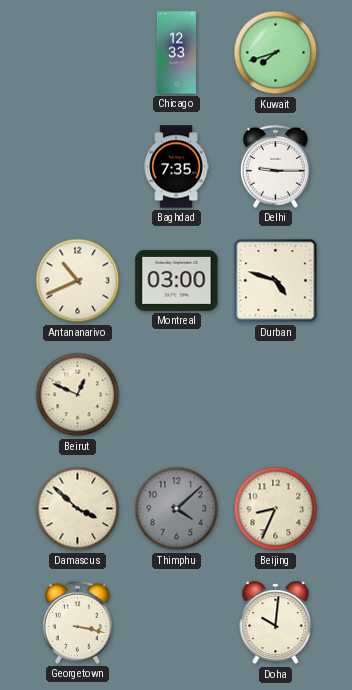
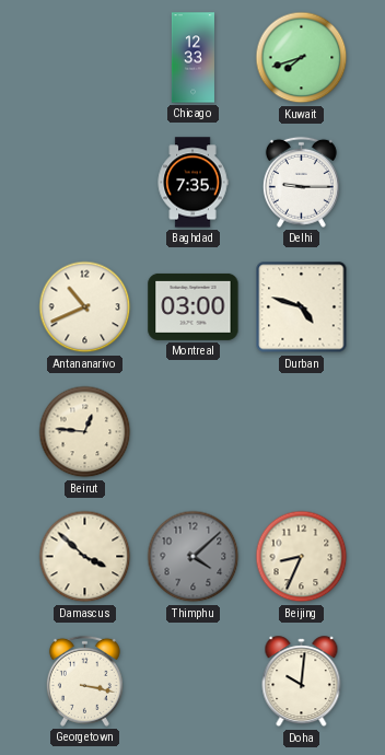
Beirut: 12:49 -> 12:46 (85, 432)
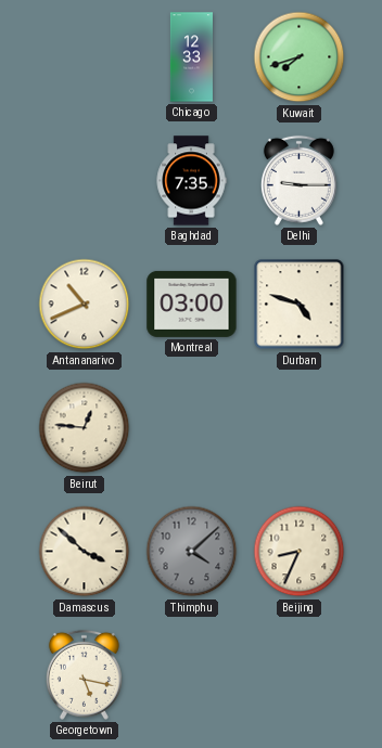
Georgetown: 3:17 -> 5:17 (84, 674)
Doha: 10:01 -> none (302, 682)
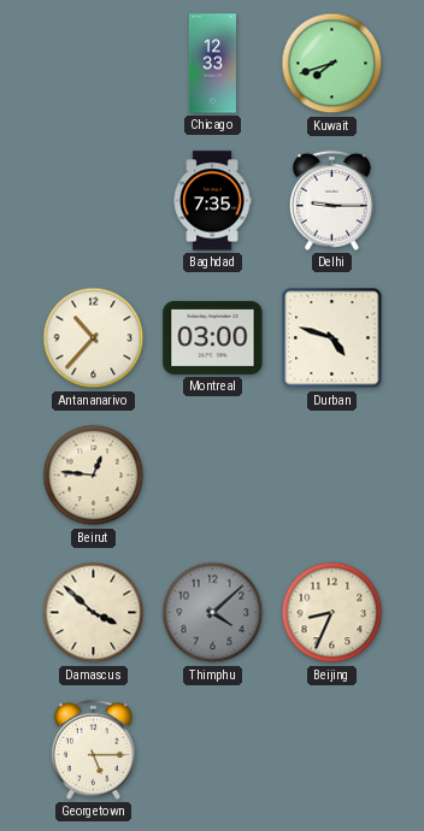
Antananarivo: 10:41 -> 10:37 (94, 338)
Georgetown: 5:17 -> 5:15 (93, 749)
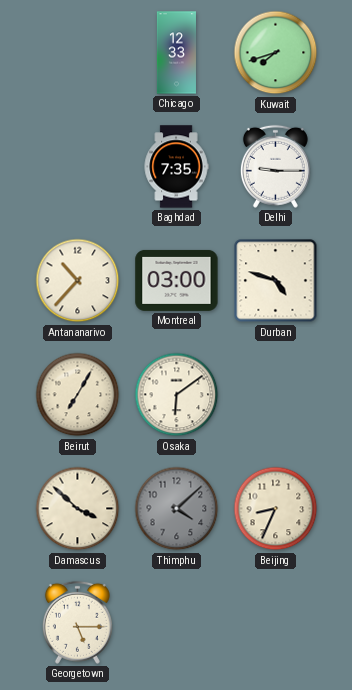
Beirut: 12:46 -> 7:05 (78, 395)
Osaka: none -> 6:09 (177, 395)
